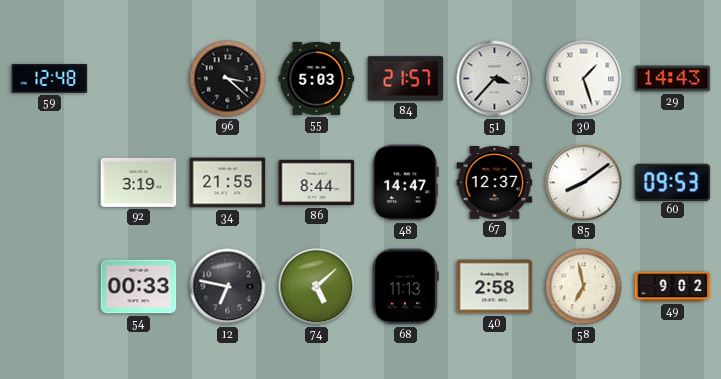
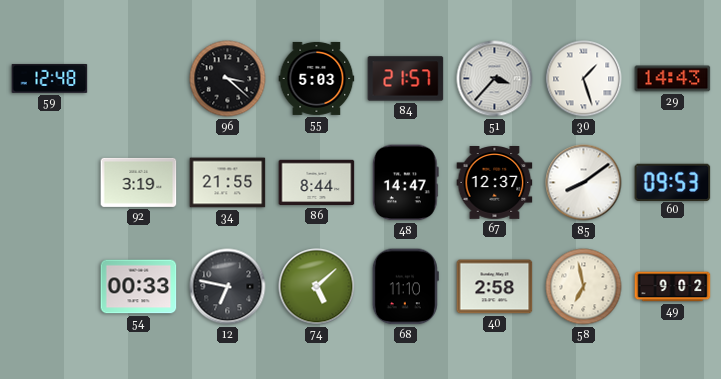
68: 11:13 -> 11:10 (405, 287)
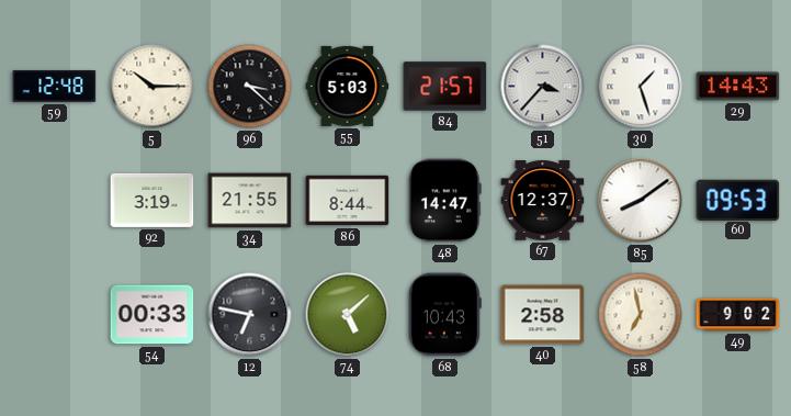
5: none -> 10:15 (152, 87)
68: 11:10 -> 10:43 (444, 315)
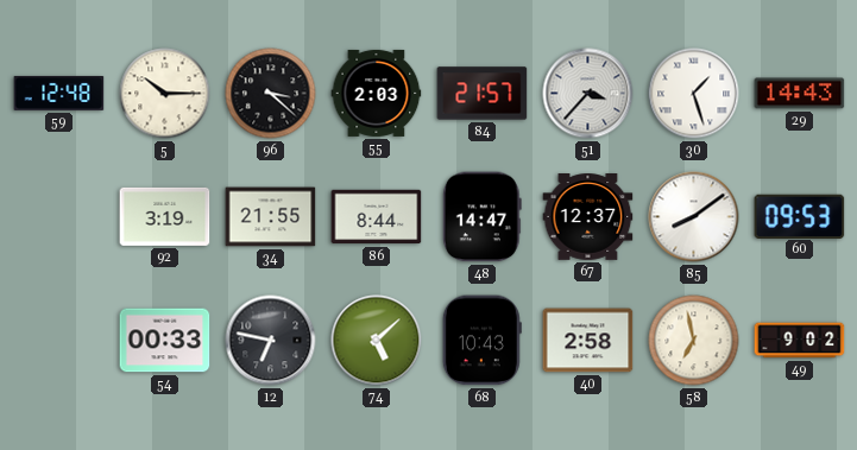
55: 5:03 -> 2:03 (377, 93)
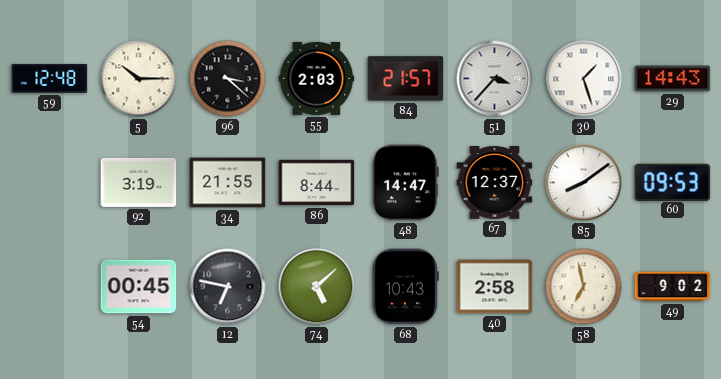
54: 00:33 -> 00:45 (139, 287)
